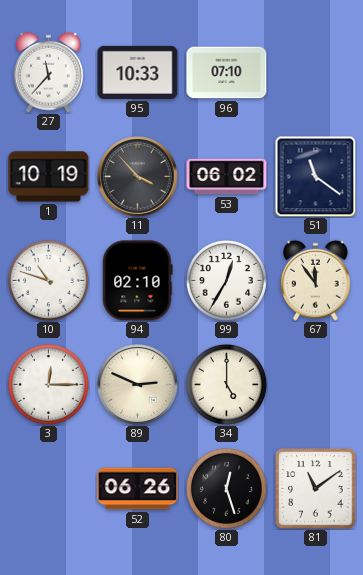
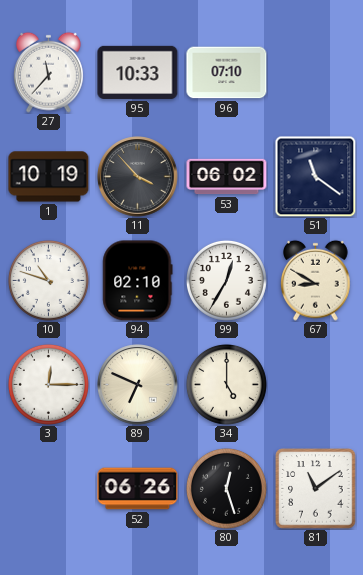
67: 11:54 -> 8:50 (316, 280)
89: 2:49 -> 6:49 (138, 385)
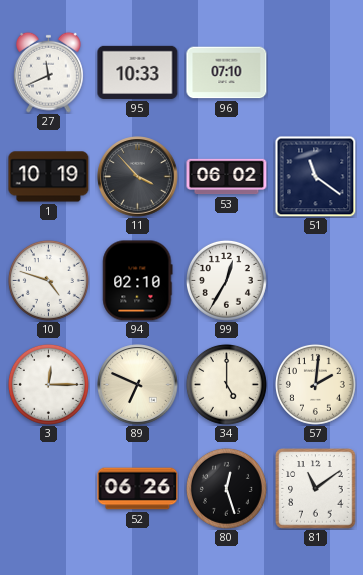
27: 11:37 -> 11:41 (49, 72)
10: 10:48 -> 4:48 (48, 280)
67: 8:50 -> none (316, 280)
57: none -> 2:01 (315, 384)
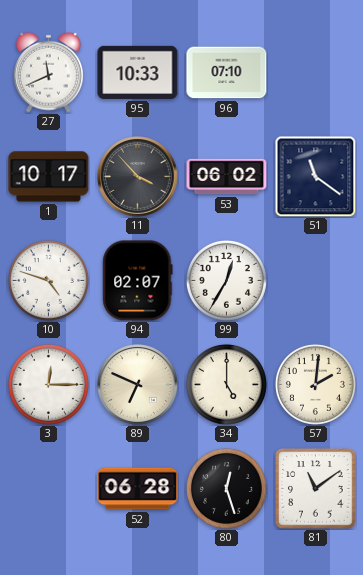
1: 10:19 -> 10:17 (49, 177)
94: 02:10 -> 02:07 (138, 281)
52: 06:26 -> 06:28 (138, 489)
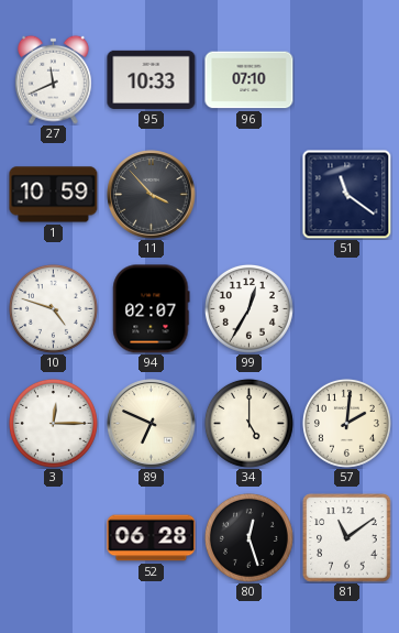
1: 10:17 -> 10:59 (54, 195)
53: 06:02 -> none (227, 177)
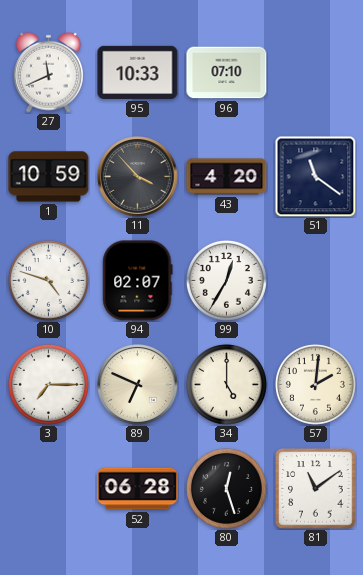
43: none -> 4:20 (227, 177)
3: 12:15 -> 7:15 (48, 384)
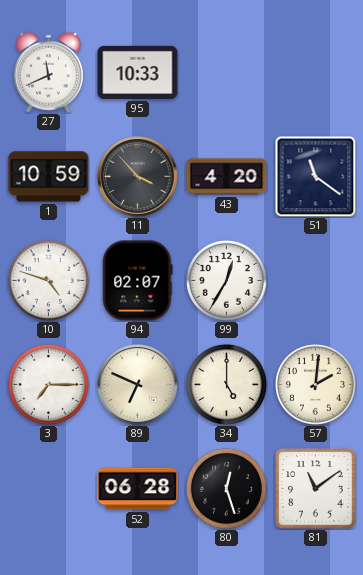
96: 07:10 -> none (227, 73)
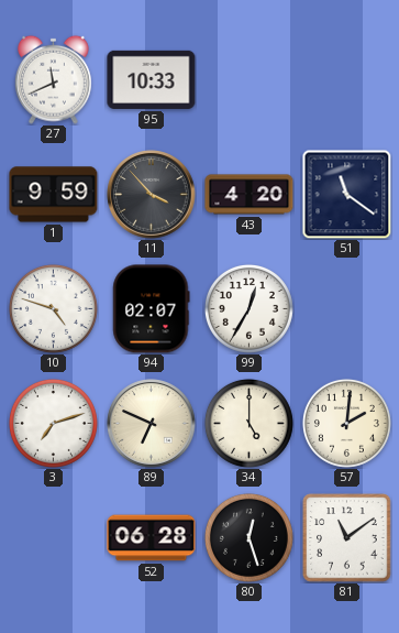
1: 10:59 -> 9:59 (54, 195)
3: 7:15 -> 7:12 (53, 423)
